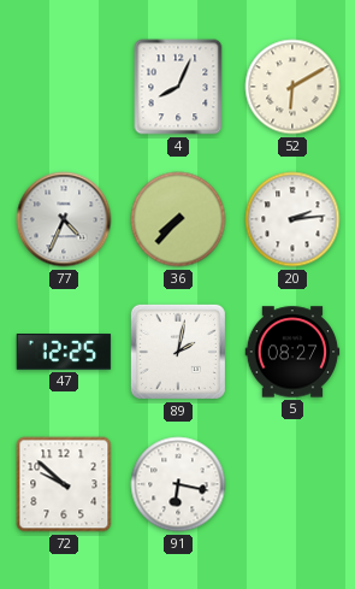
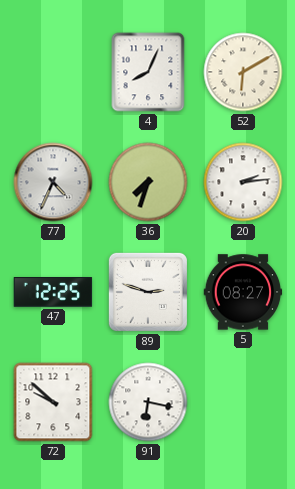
36: 7:37 -> 7:33 (148, 182)
89: 2:02 -> 2:48 (148, 292)
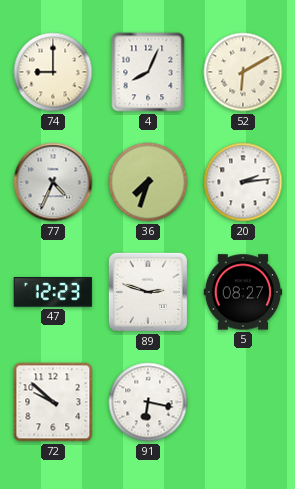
74: none -> 9:00 (53, 72)
47: 12:25 -> 12:23 (53, 292)
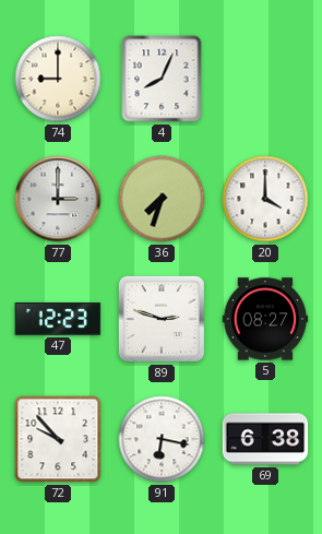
52: 6:10 -> none (243, 72)
77: 4:34 -> 3:00 (58, 199)
20: 2:14 -> 4:00 (265, 199)
72: 9:52 -> 9:53 (58, 439)
69: none -> 6:38 (265, 439)
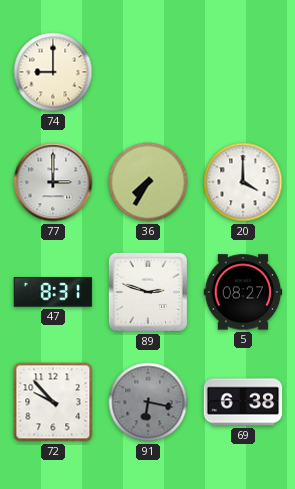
4: 8:04 -> none (162, 79)
36: 7:33 -> 7:35 (148, 182)
47: 12:23 -> 8:31 (53, 292)
91 dial: white -> grey (148, 402)
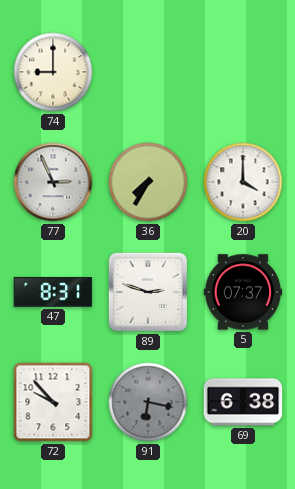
77: 3:00 -> 2:56 (53, 182)
5: 08:27 -> 07:37 (243, 292)
